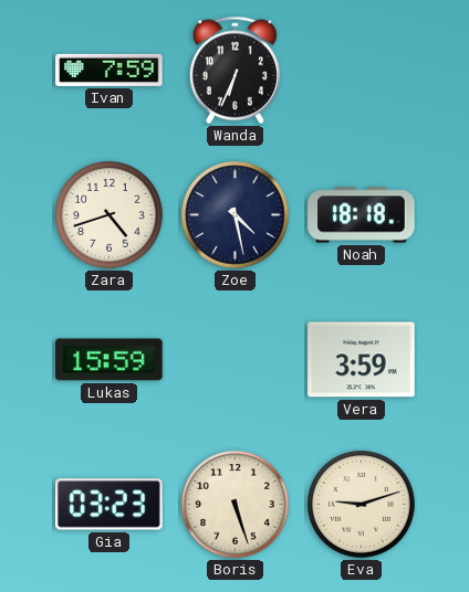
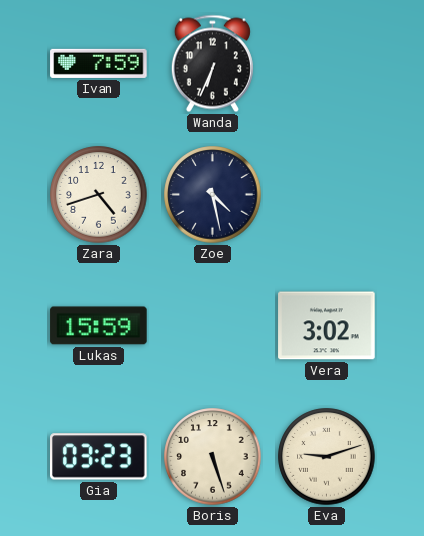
Noah: 18:18 -> none (362, 215)
Vera: 3:59 -> 3:02 (327, 326)
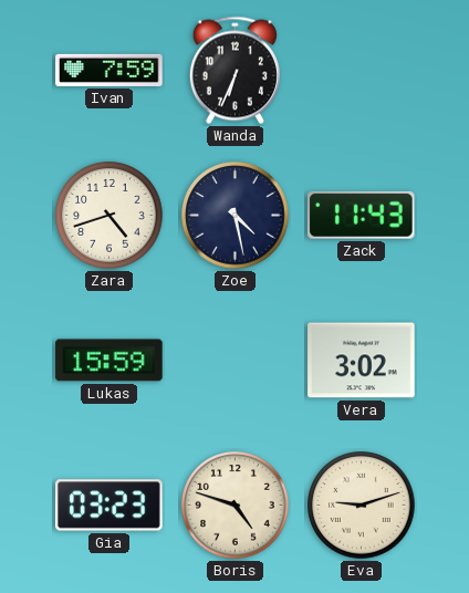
Zack: none -> 11:43 (362, 215)
Boris: 5:27 -> 4:48 (236, 506)
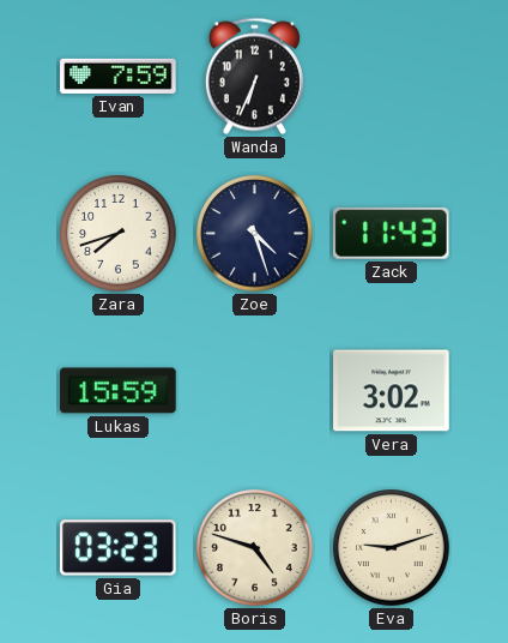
Zara: 4:42 -> 7:42 (119, 234)
Zoe: 4:28 -> 4:27 (255, 234)
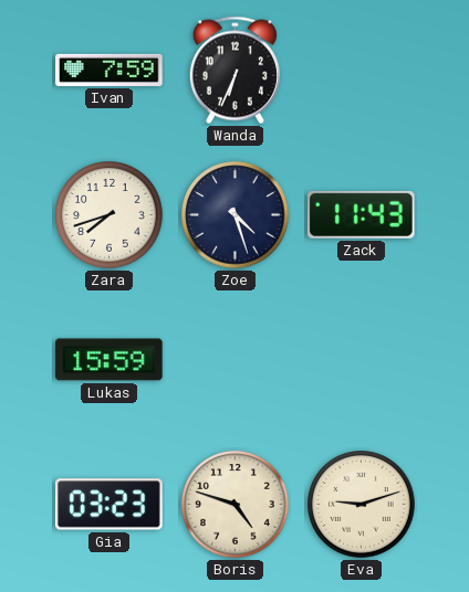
Vera: 3:02 -> none (392, 391)
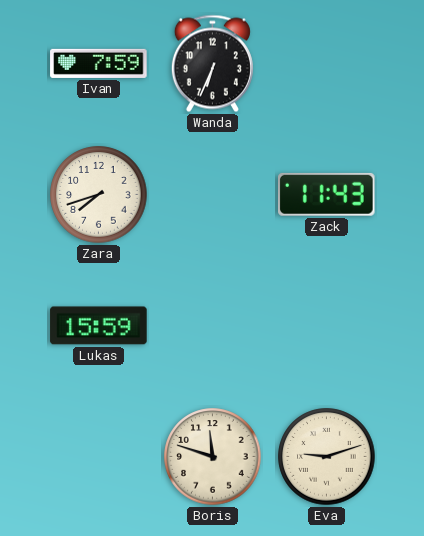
Zoe: 4:27 -> none (236, 215)
Gia: 03:23 -> none (110, 505)
Boris: 4:48 -> 11:48 (213, 457)
